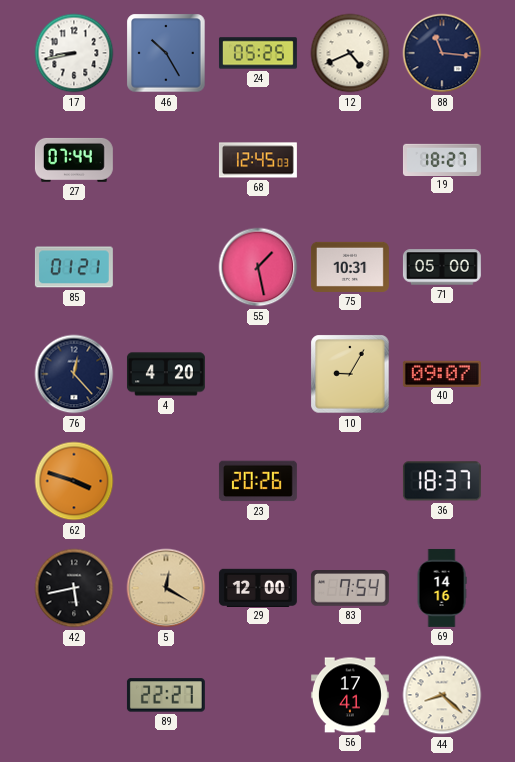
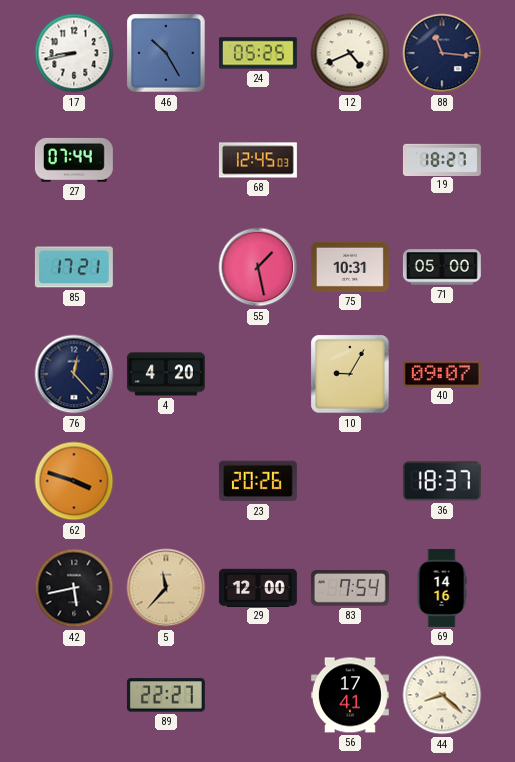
85: 01:21 -> 17:21 (74, 267)
5: 12:20 -> 11:37 (166, 588)
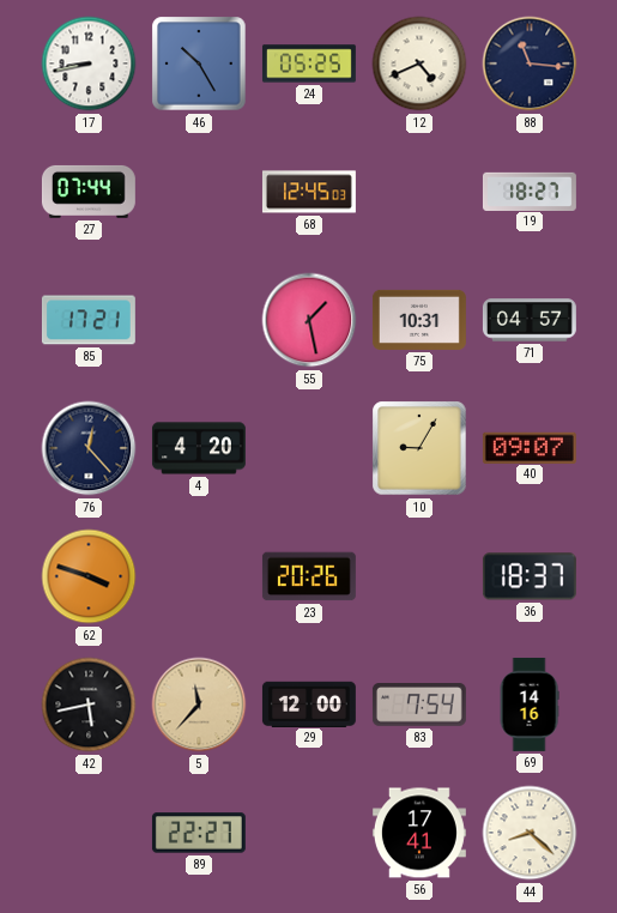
71: 05:00 -> 04:57 (530, 320)
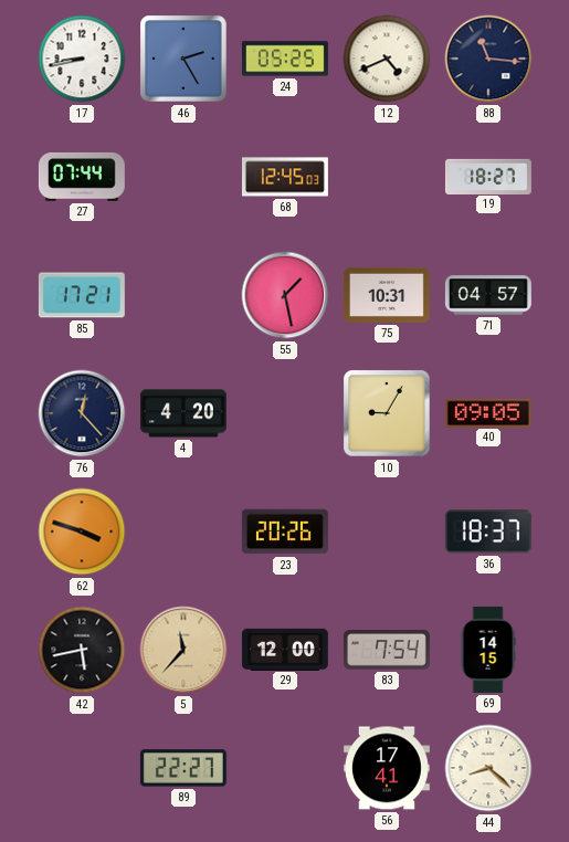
46: 10:25 -> 2:25 (183, 59)
40: 09:07 -> 09:05 (488, 412)
69: 14:16 -> 14:15 (488, 650)
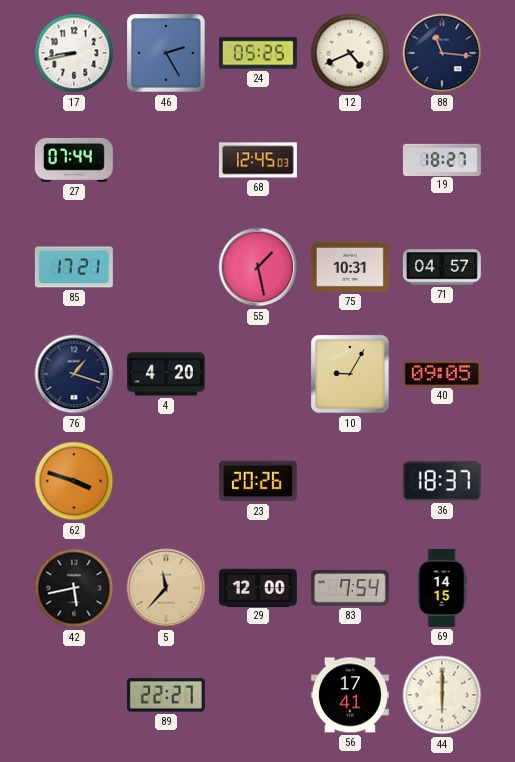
76: 12:23 -> 1:18 (74, 374)
44: 8:22 -> 6:00 (442, 695)
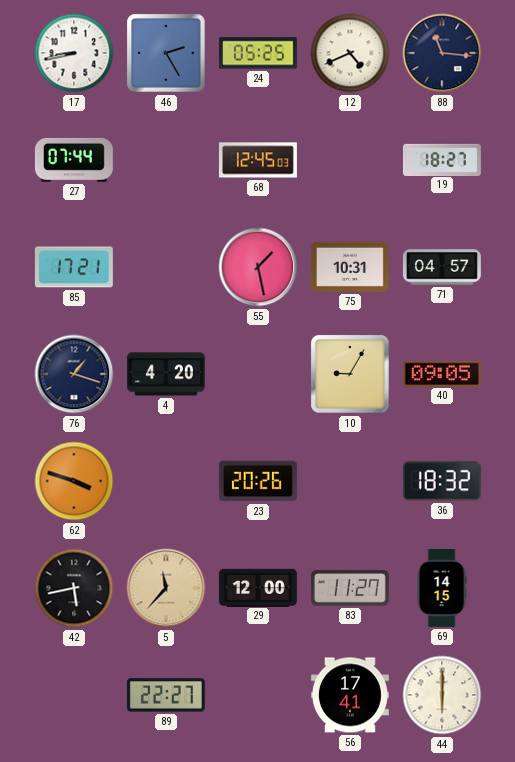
36: 18:37 -> 18:32 (442, 481)
83: 7:54 -> 11:27 (350, 588)
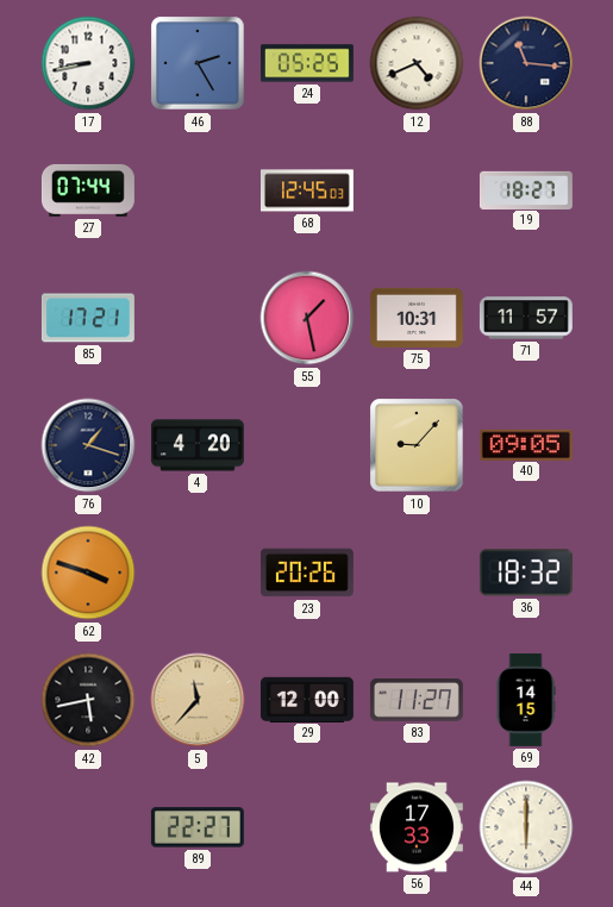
71: 04:57 -> 11:57 (526, 318)
10: 9:05 -> 9:07 (417, 445)
56: 17:41 -> 17:33 (417, 827)
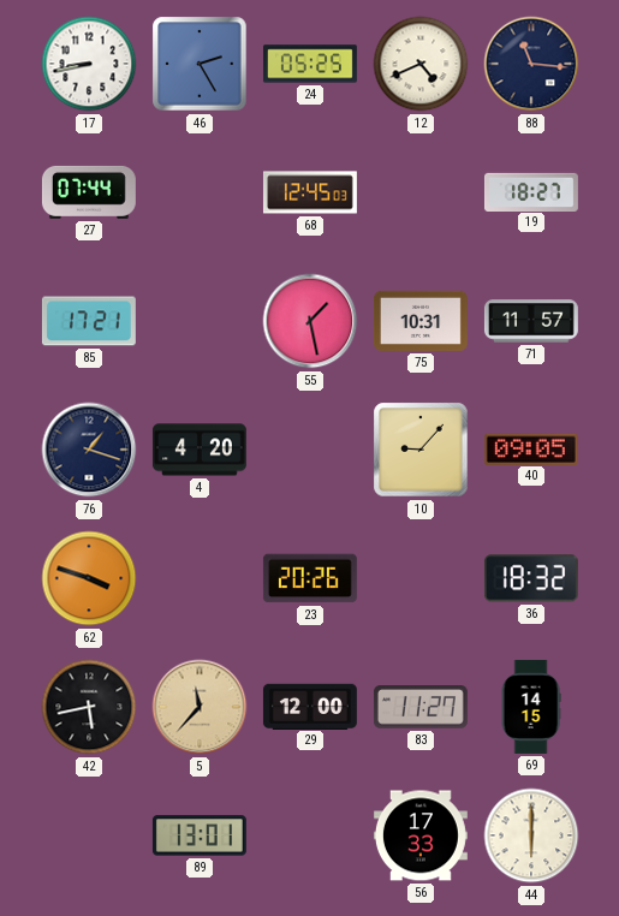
89: 22:27 -> 13:01 (200, 835)
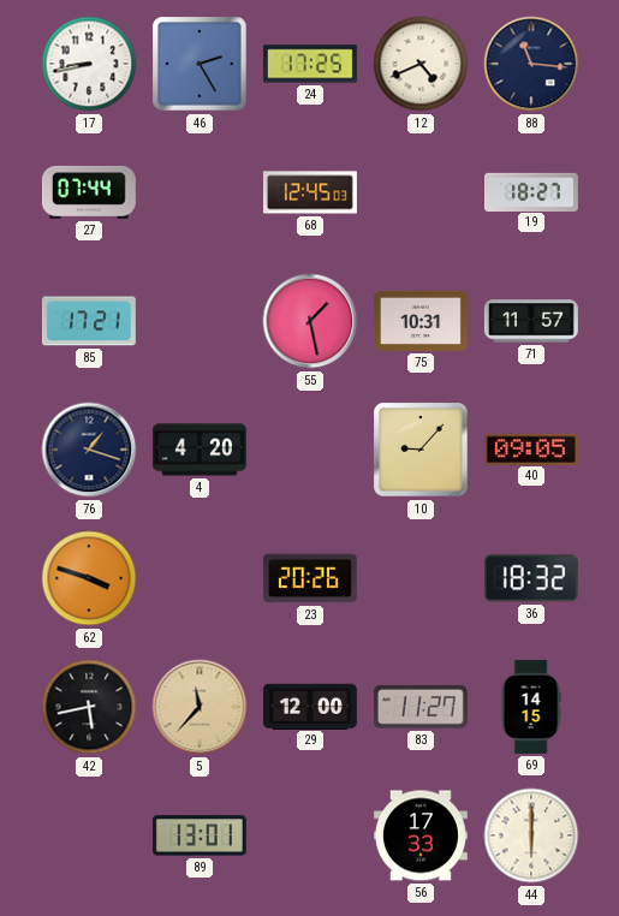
24: 05:25 -> 17:25 (310, 64)
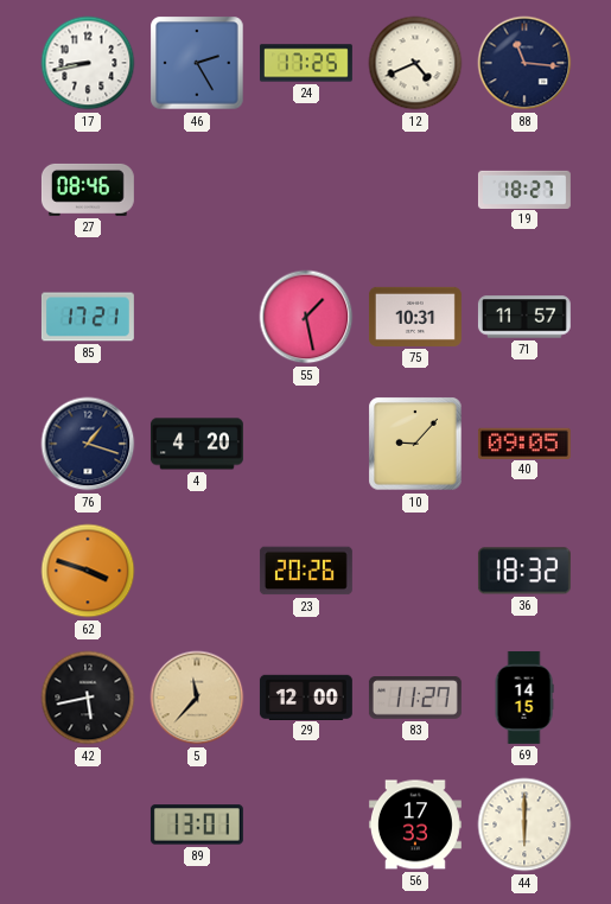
27: 07:44 -> 08:46 (88, 190)
68: 12:45 -> none (310, 192)
